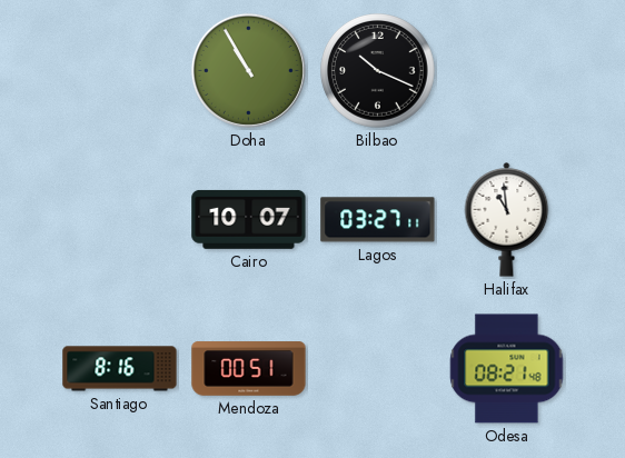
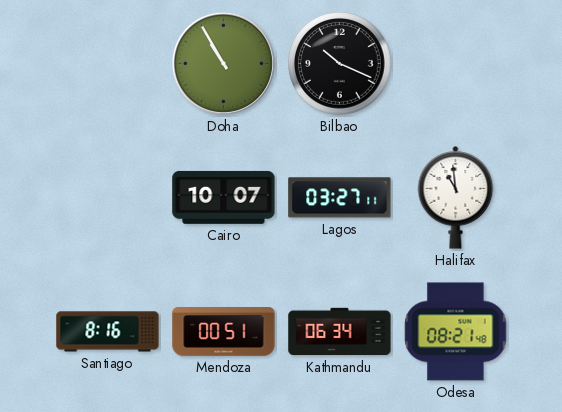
Kathmandu: none -> 06:34 (340, 332)
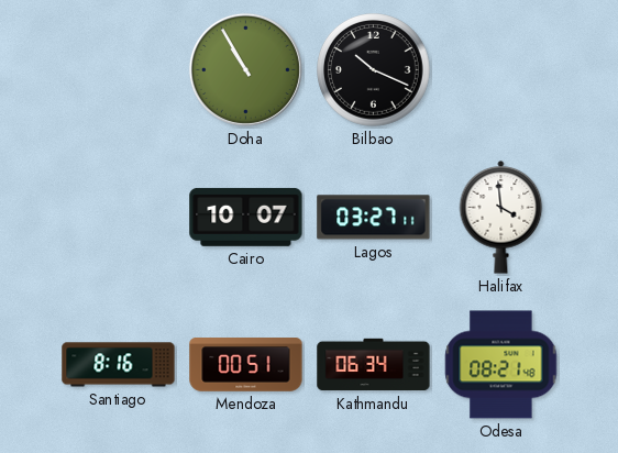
Halifax: 10:59 -> 3:59 (501, 218)
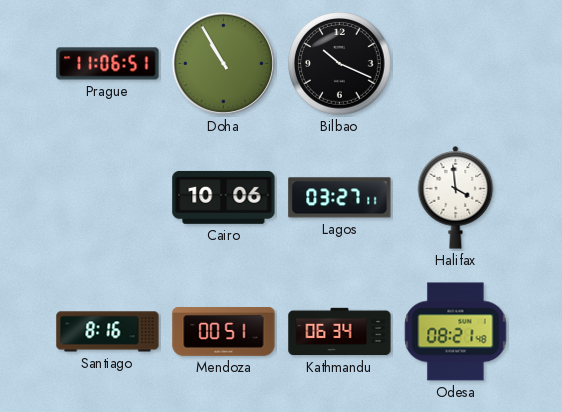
Prague: none -> 11:06 (108, 64)
Cairo: 10:07 -> 10:06 (224, 197)
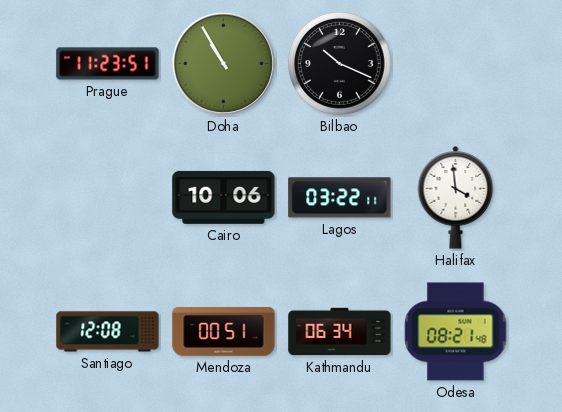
Prague: 11:06 -> 11:23 (108, 64)
Lagos: 03:27 -> 03:22 (340, 198)
Santiago: 8:16 -> 12:08 (108, 332)
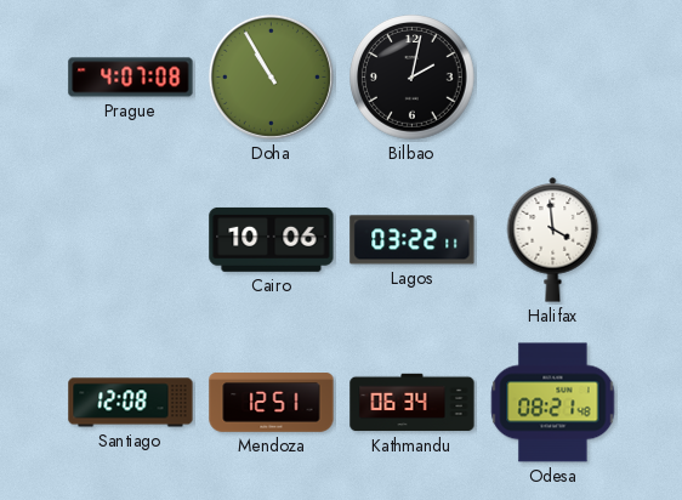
Prague: 11:23 -> 4:07 (131, 78)
Bilbao: 10:19 -> 2:02 (413, 78)
Mendoza: 00:51 -> 12:51 (272, 403)
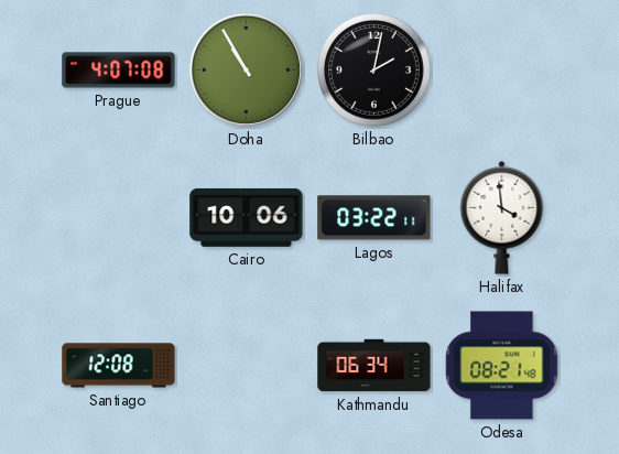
Mendoza: 12:51 -> none (272, 403)
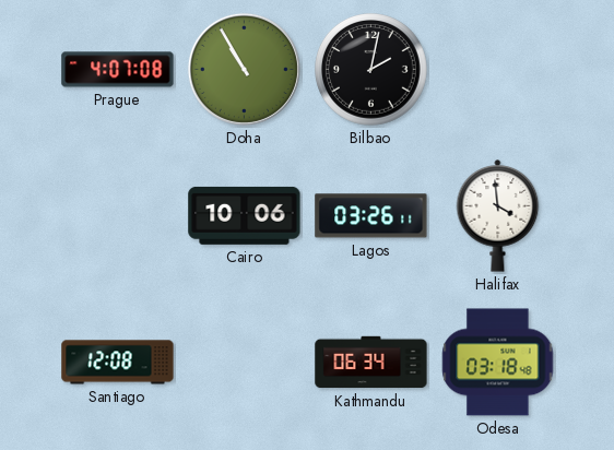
Lagos: 03:22 -> 03:26 (371, 216)
Odesa: 08:21 -> 03:18 (498, 363)
